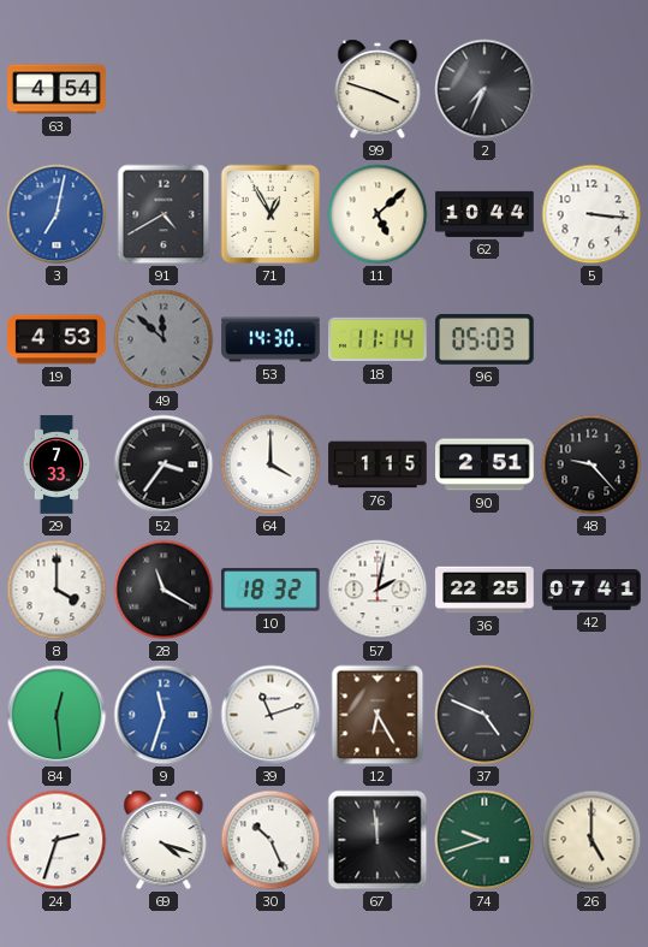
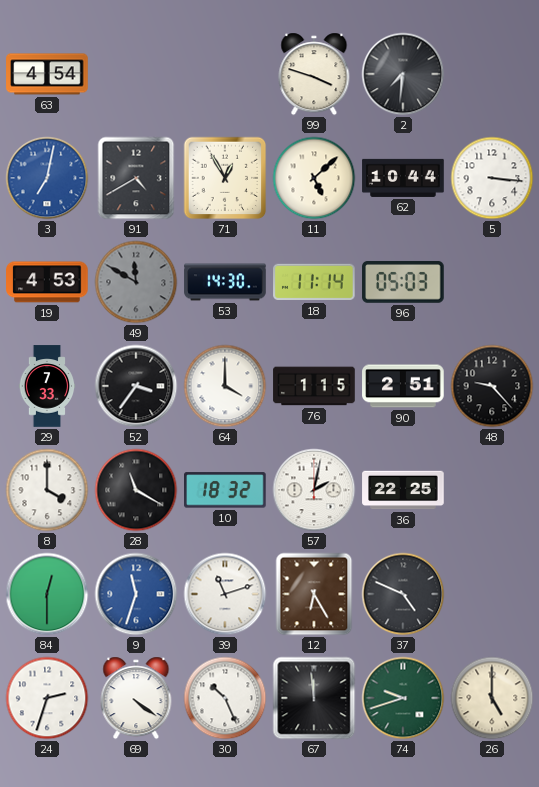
2: 7:34 -> 7:31 (403, 74)
49: 11:52 -> 11:50 (136, 282)
42: 07:41 -> none (591, 591)
84: 12:29 -> 12:30 (47, 594)
69: 4:18 -> 4:21 (136, 698)
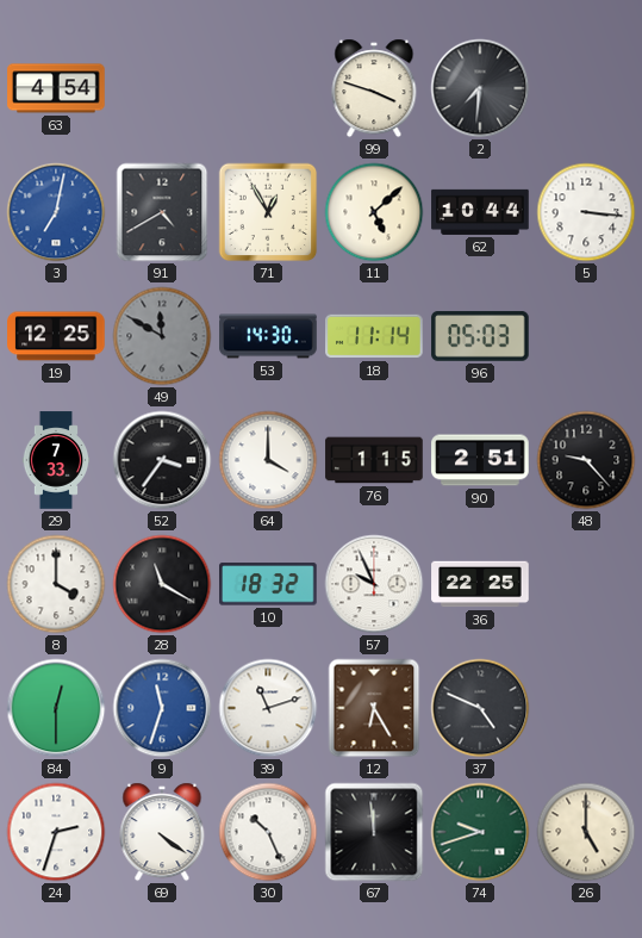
19: 4:53 -> 12:25 (56, 336)
57: 2:02 -> 9:56 (374, 584)
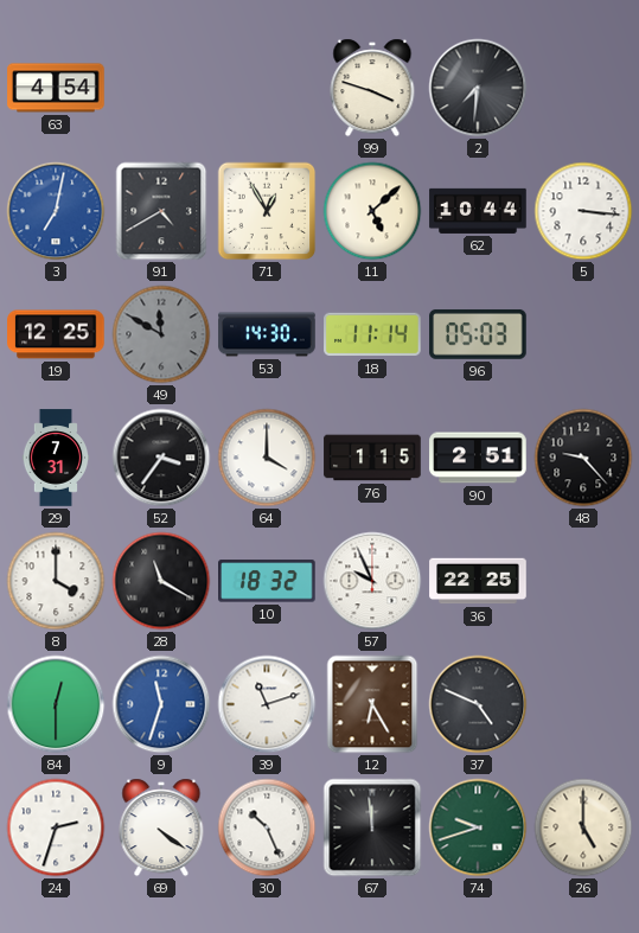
29: 7:33 -> 7:31 (56, 458)
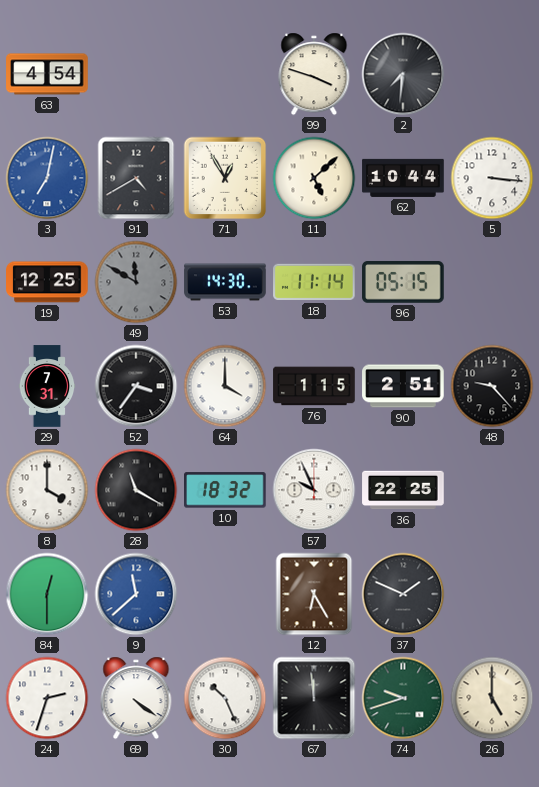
96: 05:03 -> 05:15 (403, 282)
9: 11:33 -> 11:38 (136, 594)
39: 11:12 -> none (267, 704)
37: 4:49 -> 1:49 (403, 594)
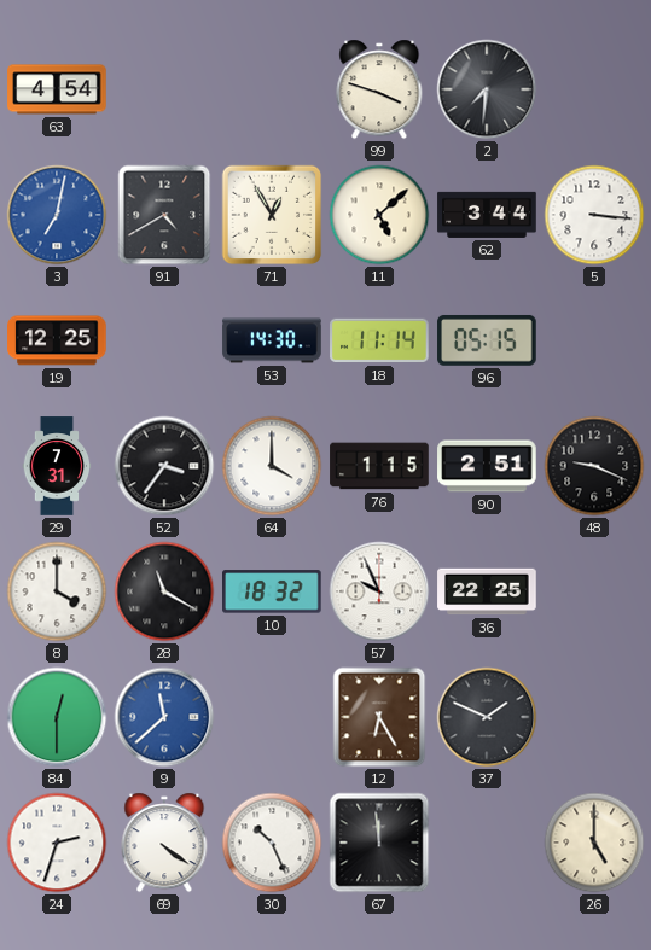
62: 10:44 -> 3:44 (487, 215)
49: 11:50 -> none (136, 282)
48: 9:23 -> 9:19 (594, 466)
74: 9:42 -> none (403, 698)
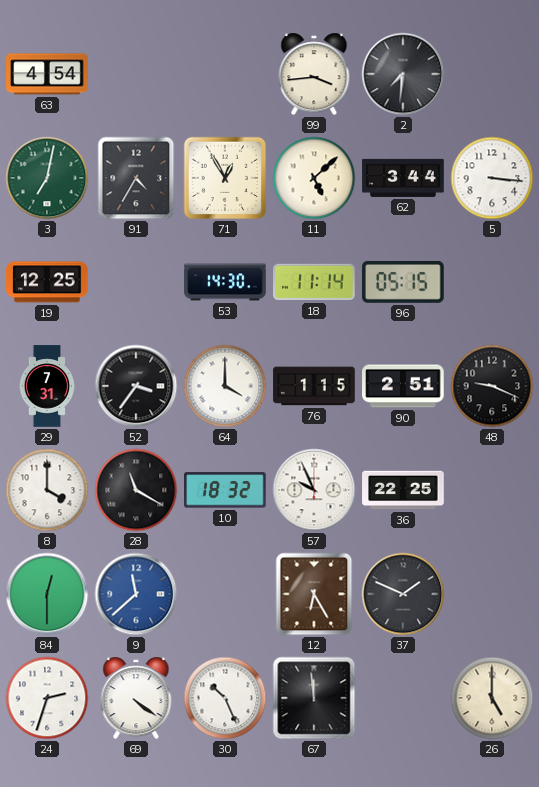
99: 3:48 -> 3:44 (314, 74)
3 dial: blue -> green (47, 178)
91: 4:40 -> 4:35 (136, 178)
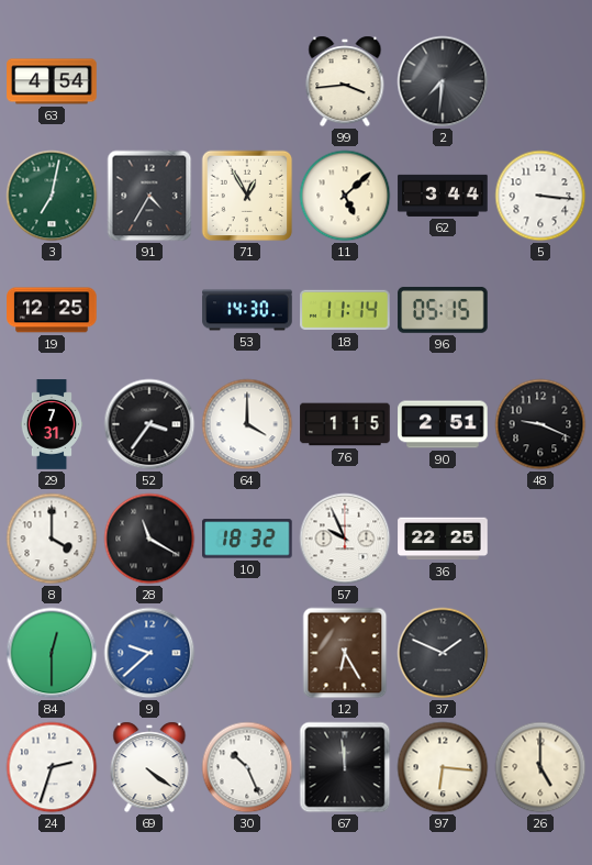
9: 11:38 -> 9:38 (149, 653)
97: none -> 6:16 (443, 767)
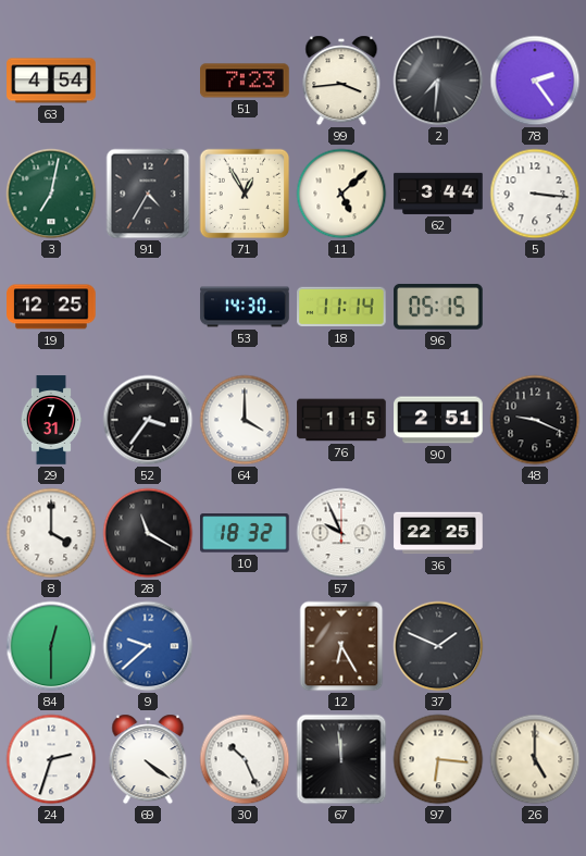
51: none -> 7:23 (245, 80)
78: none -> 2:24 (535, 80)
